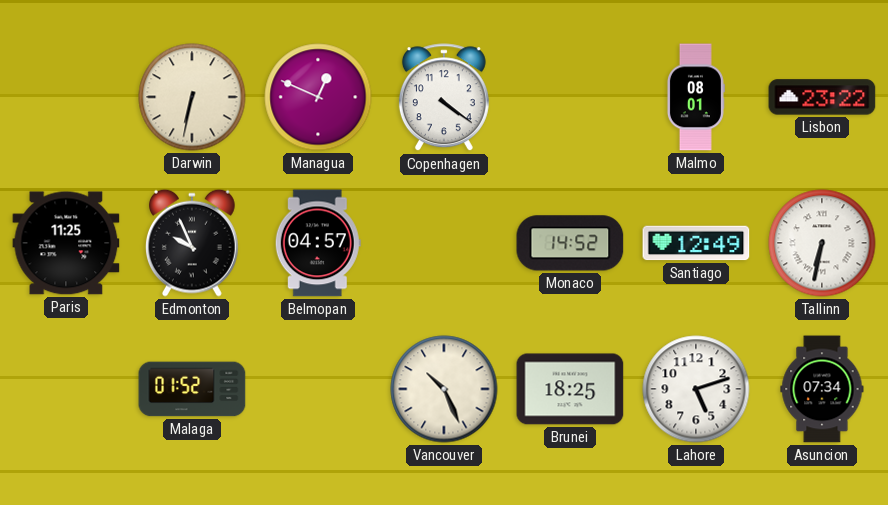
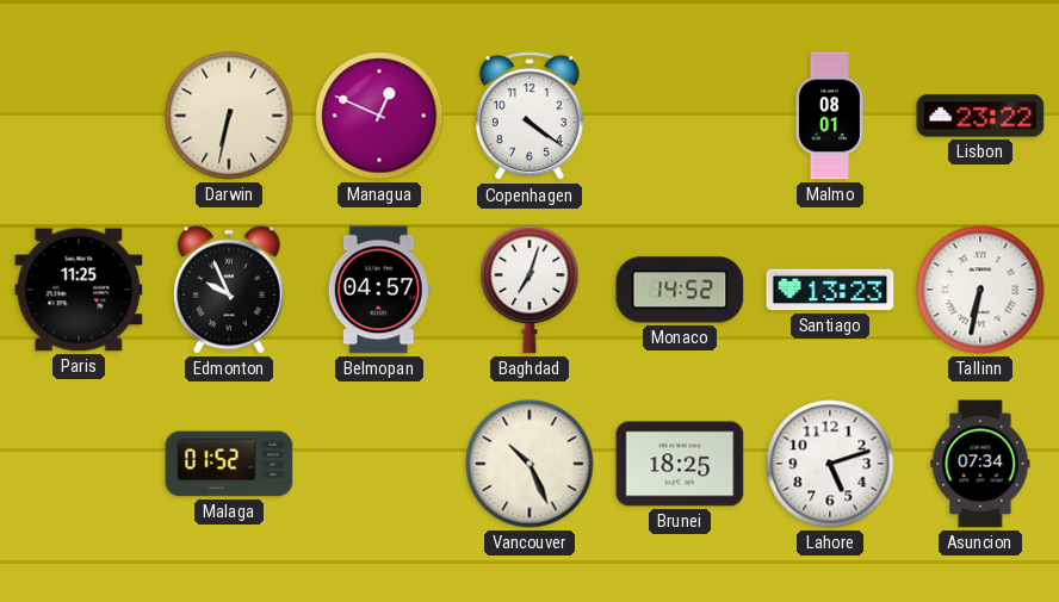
Baghdad: none -> 7:03 (529, 290)
Santiago: 12:49 -> 13:23 (830, 290)
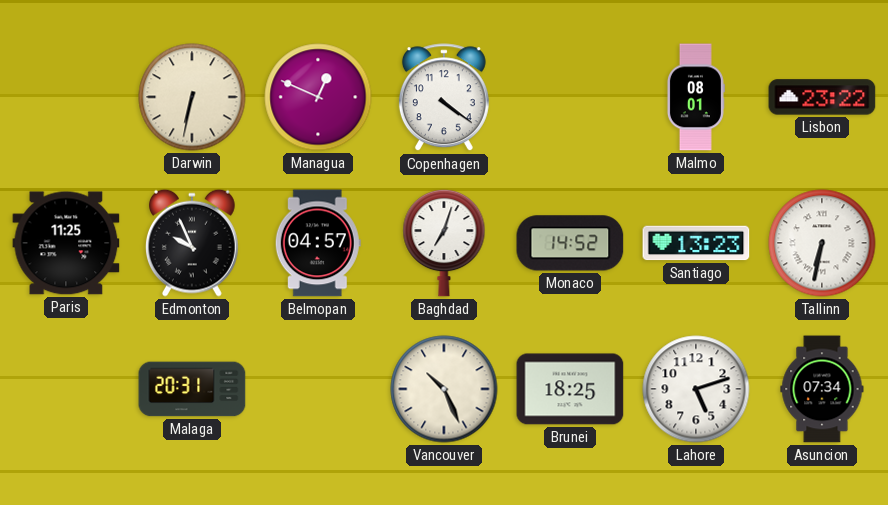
Malaga: 01:52 -> 20:31 (192, 389)
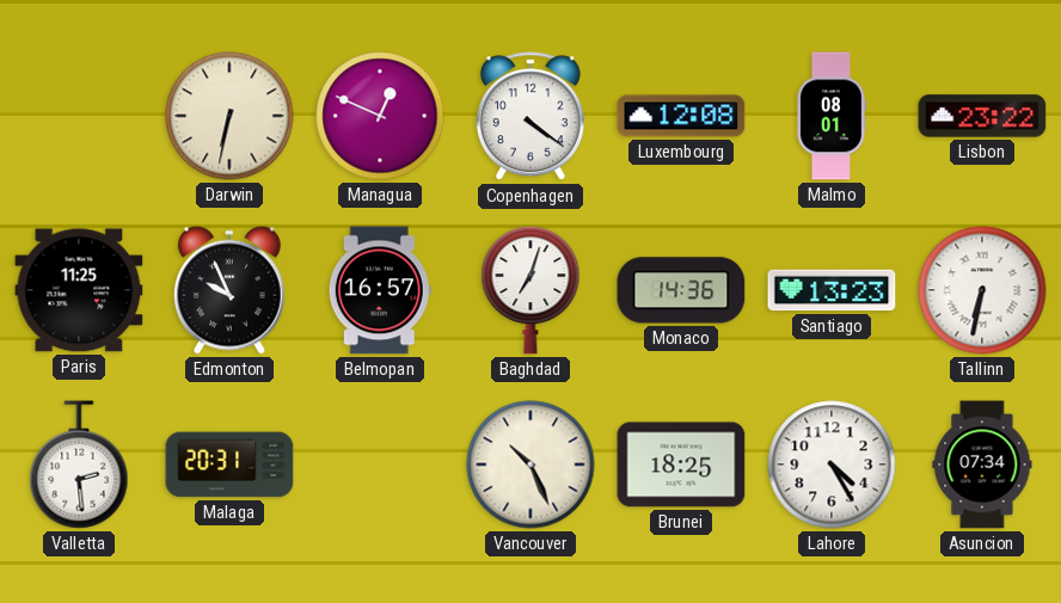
Luxembourg: none -> 12:08 (681, 116)
Belmopan: 04:57 -> 16:57 (380, 290)
Monaco: 14:52 -> 14:36 (681, 290)
Valletta: none -> 2:29 (79, 464)
Lahore: 5:12 -> 4:25 (832, 464)
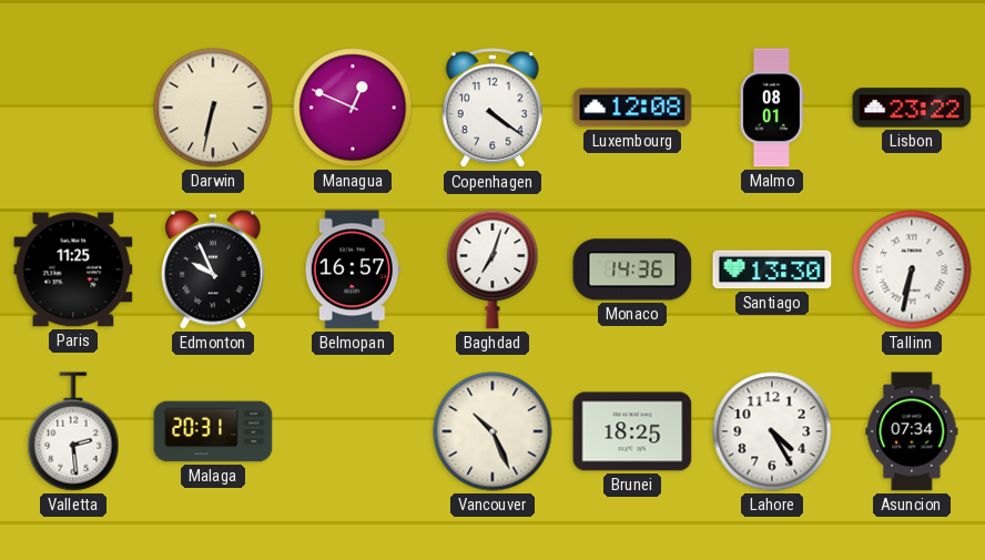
Santiago: 13:23 -> 13:30 (772, 269)
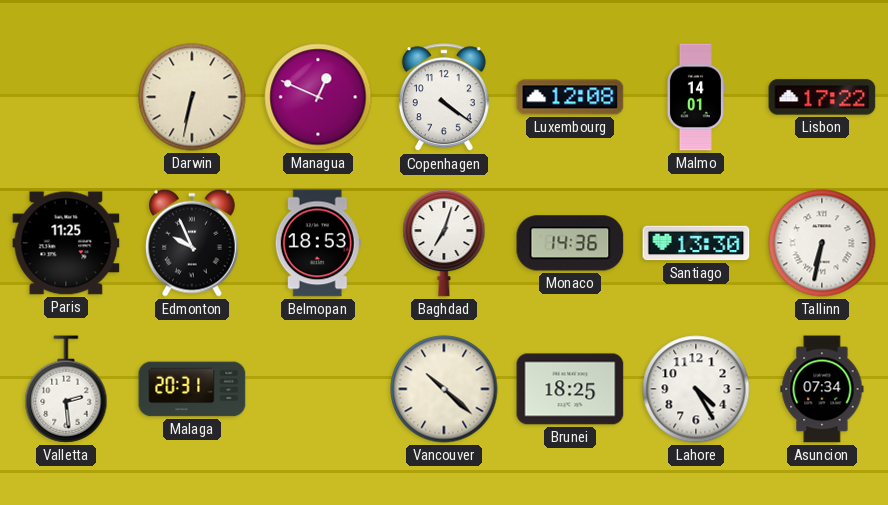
Malmo: 08:01 -> 14:01 (695, 97)
Lisbon: 23:22 -> 17:22 (822, 97)
Belmopan: 16:57 -> 18:53 (318, 243)
Vancouver: 10:26 -> 10:22 (444, 389)
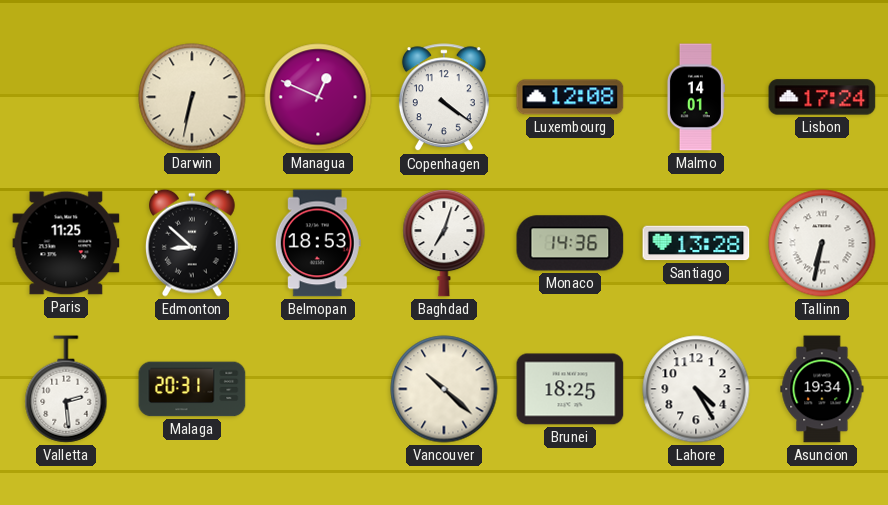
Lisbon: 17:22 -> 17:24 (822, 97)
Edmonton: 9:56 -> 8:52 (192, 243)
Santiago: 13:30 -> 13:28 (696, 243)
Asuncion: 07:34 -> 19:34 (822, 389)
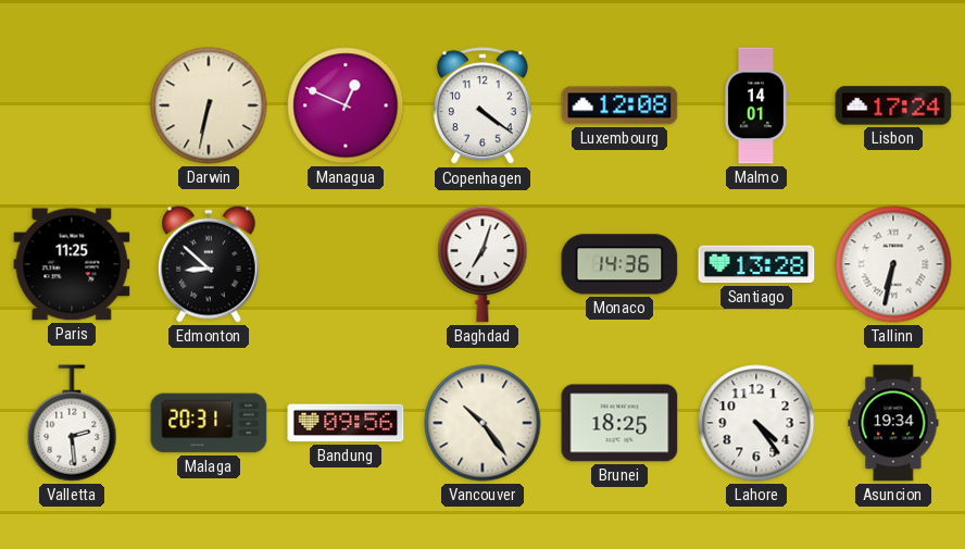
Belmopan: 18:53 -> none (318, 243)
Bandung: none -> 09:56 (346, 423)
Vancouver: 10:22 -> 10:24 (482, 423)
Lahore: 4:25 -> 4:24 (756, 423)
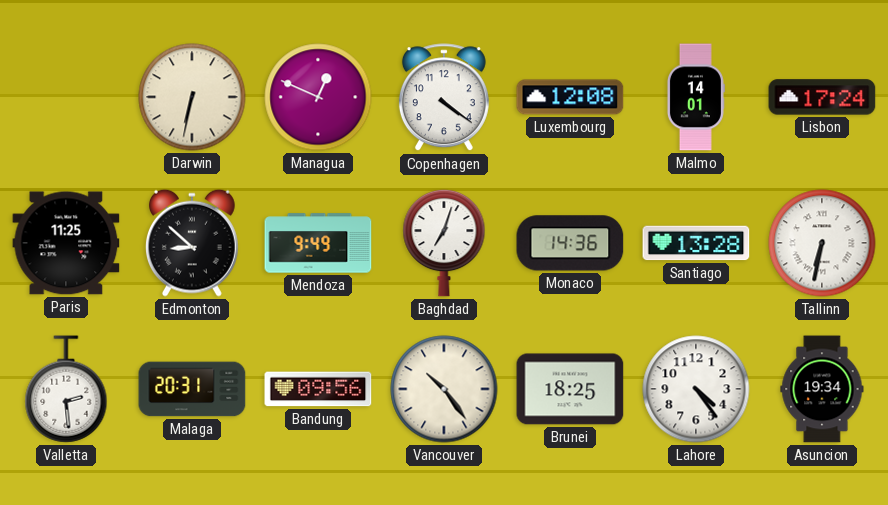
Mendoza: none -> 9:49 (318, 243)
